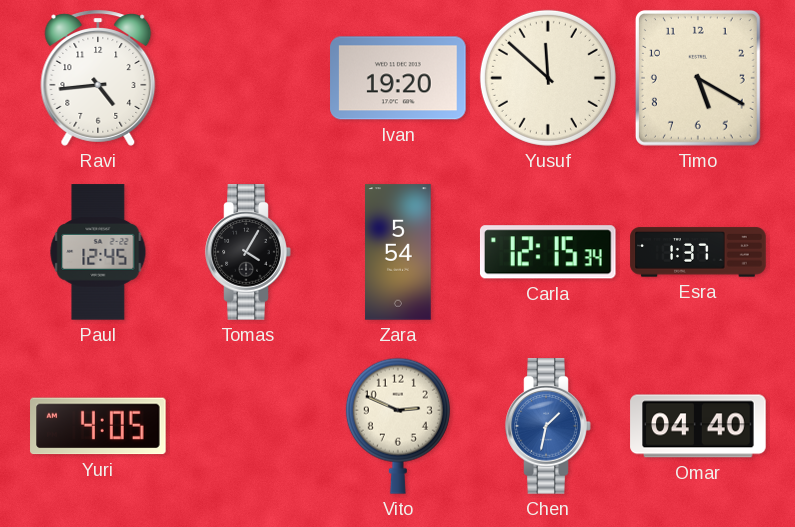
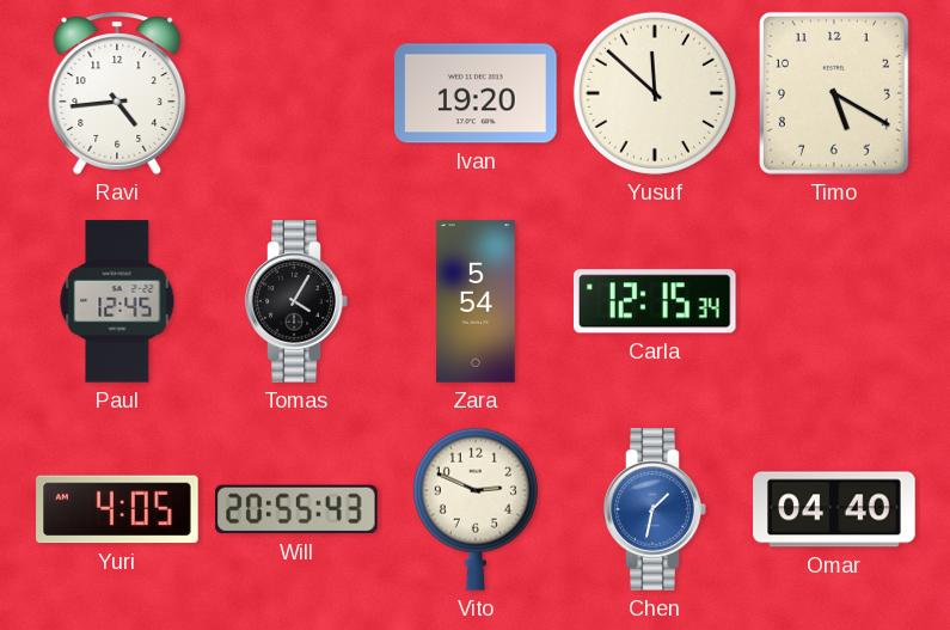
Esra: 1:37 -> none (698, 252)
Will: none -> 20:55 (296, 509)
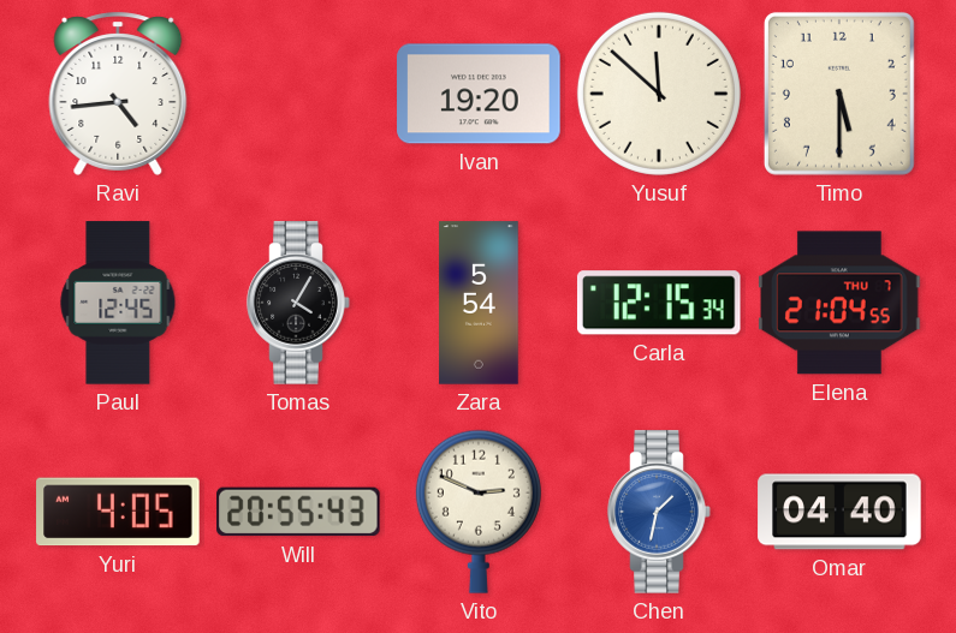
Timo: 5:20 -> 5:30 (839, 94)
Elena: none -> 21:04 (839, 303)
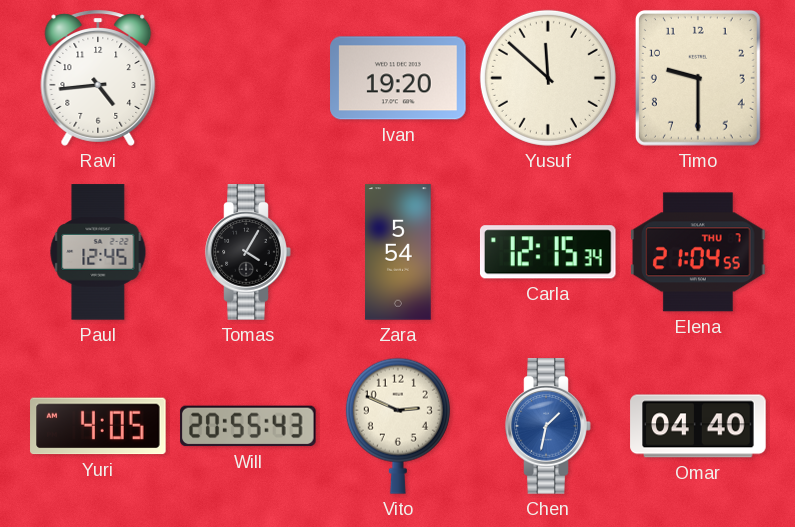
Timo: 5:30 -> 9:30 (698, 78)
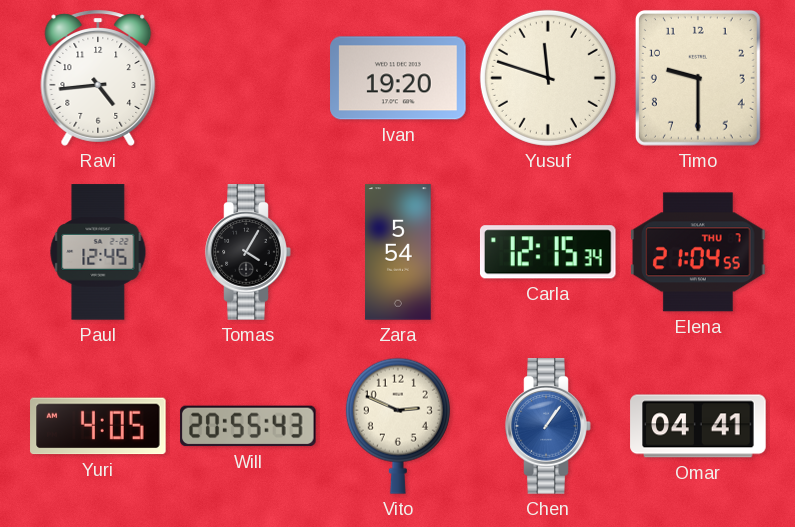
Yusuf: 11:52 -> 11:48 (548, 78)
Chen: 1:32 -> 1:06 (548, 426)
Omar: 04:40 -> 04:41 (698, 426)
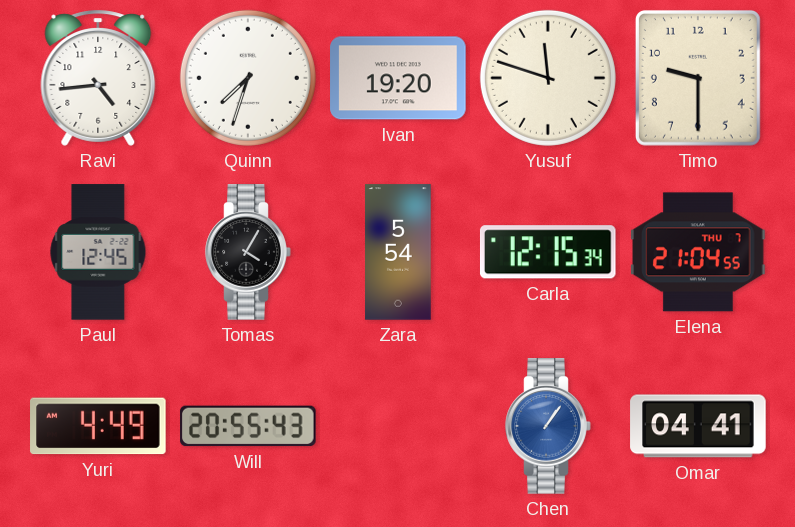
Quinn: none -> 7:33 (248, 78)
Yuri: 4:05 -> 4:49 (98, 426)
Vito: 2:49 -> none (398, 426)
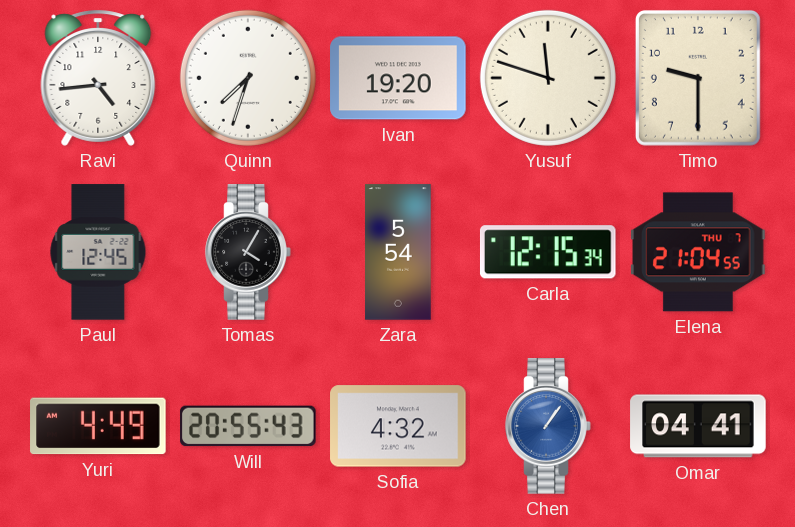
Sofia: none -> 4:32 (398, 426)
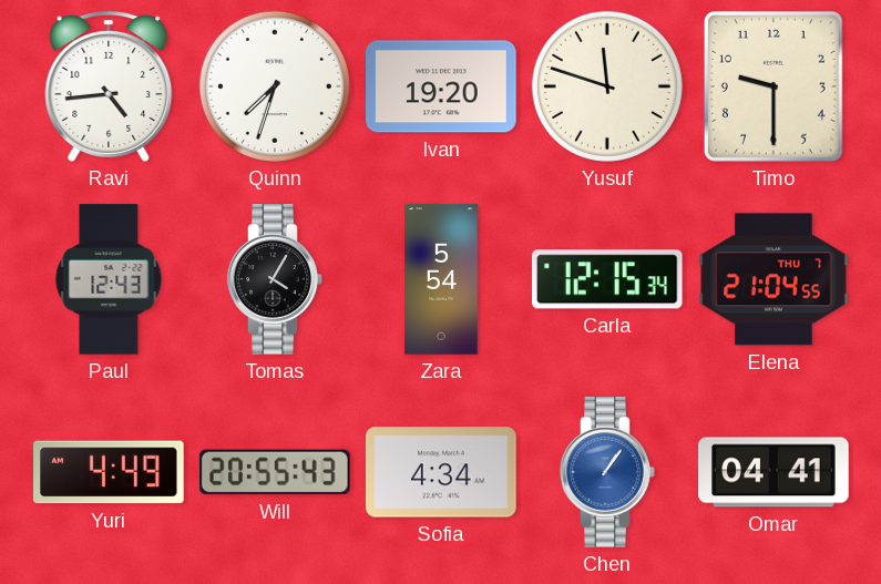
Paul: 12:45 -> 12:43 (109, 279)
Sofia: 4:32 -> 4:34 (441, 472)
